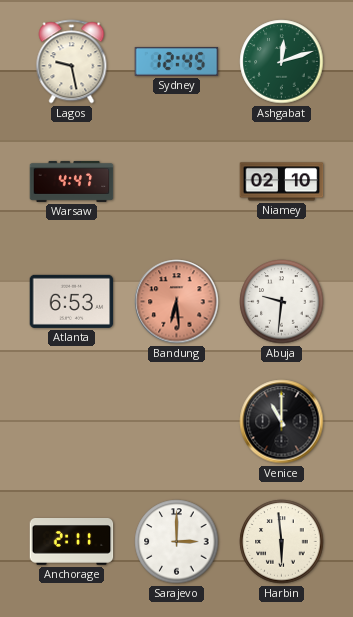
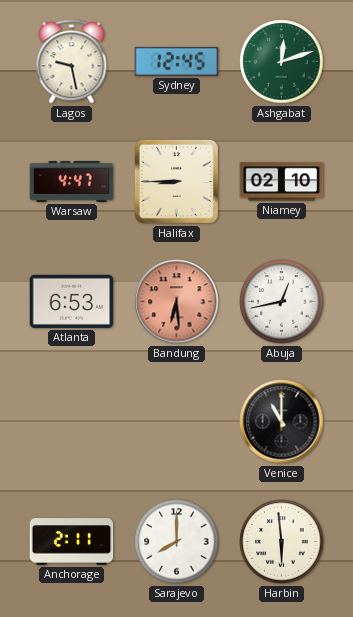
Halifax: none -> 8:45 (176, 181)
Abuja: 9:31 -> 12:43 (282, 302)
Sarajevo: 3:00 -> 8:00 (177, 542)
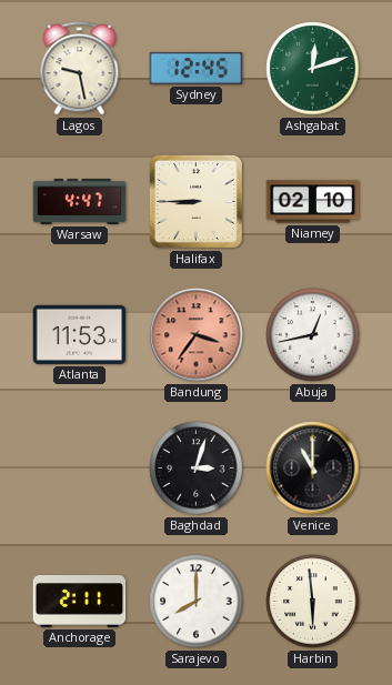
Atlanta: 6:53 -> 11:53 (80, 334)
Bandung: 6:29 -> 3:36 (197, 335)
Baghdad: none -> 3:03 (197, 469)
